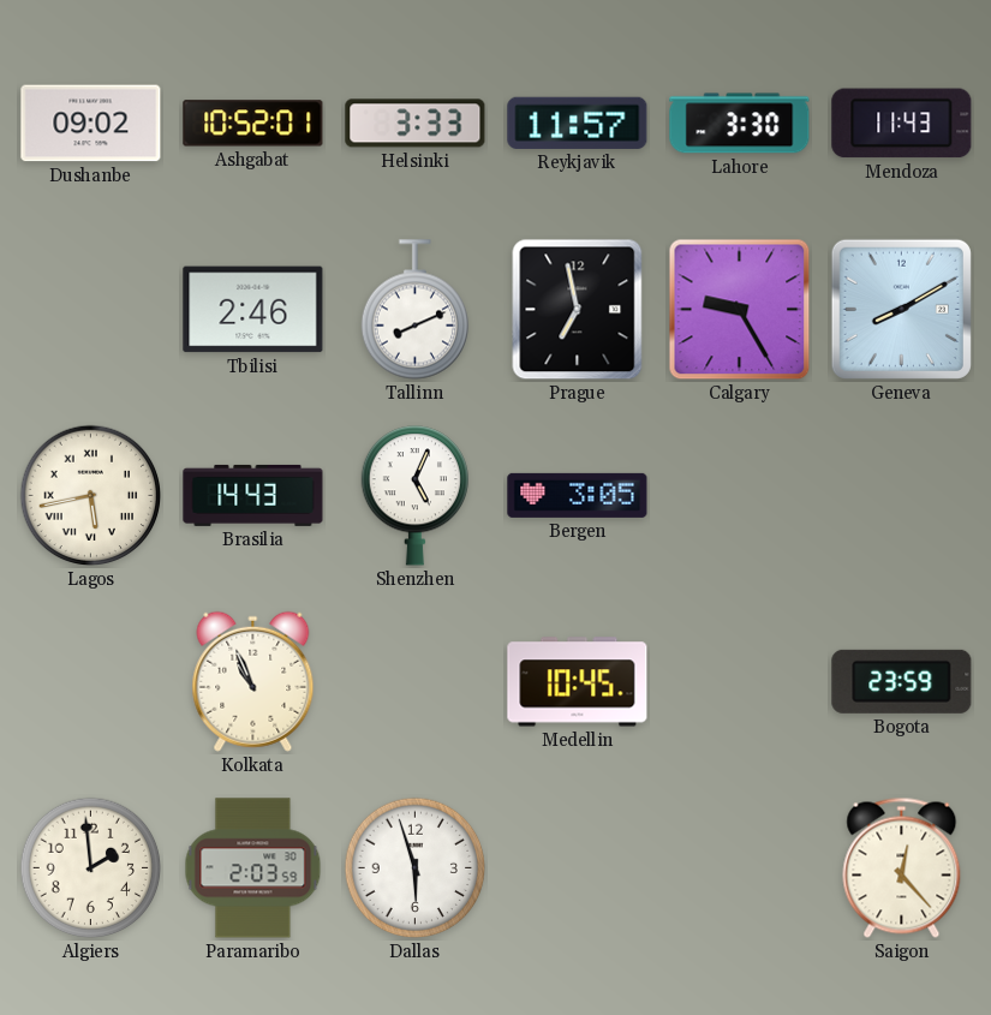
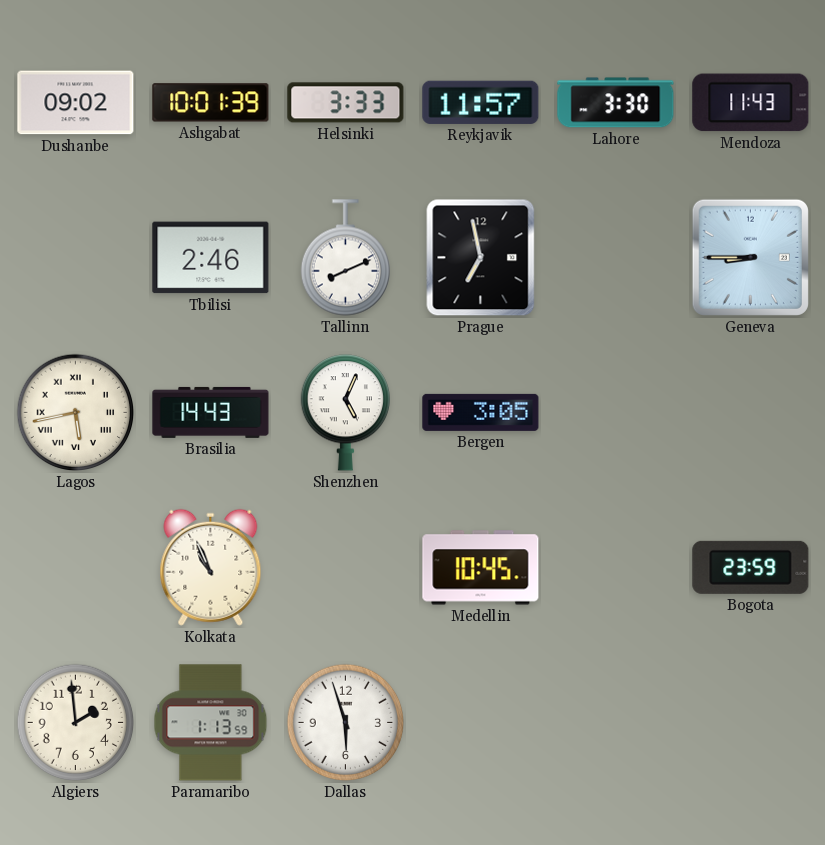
Ashgabat: 10:52 -> 10:01 (211, 103)
Calgary: 9:25 -> none (740, 310)
Geneva: 8:10 -> 8:45 (750, 257)
Paramaribo: 2:03 -> 1:13 (211, 723)
Saigon: 12:23 -> none (902, 867)
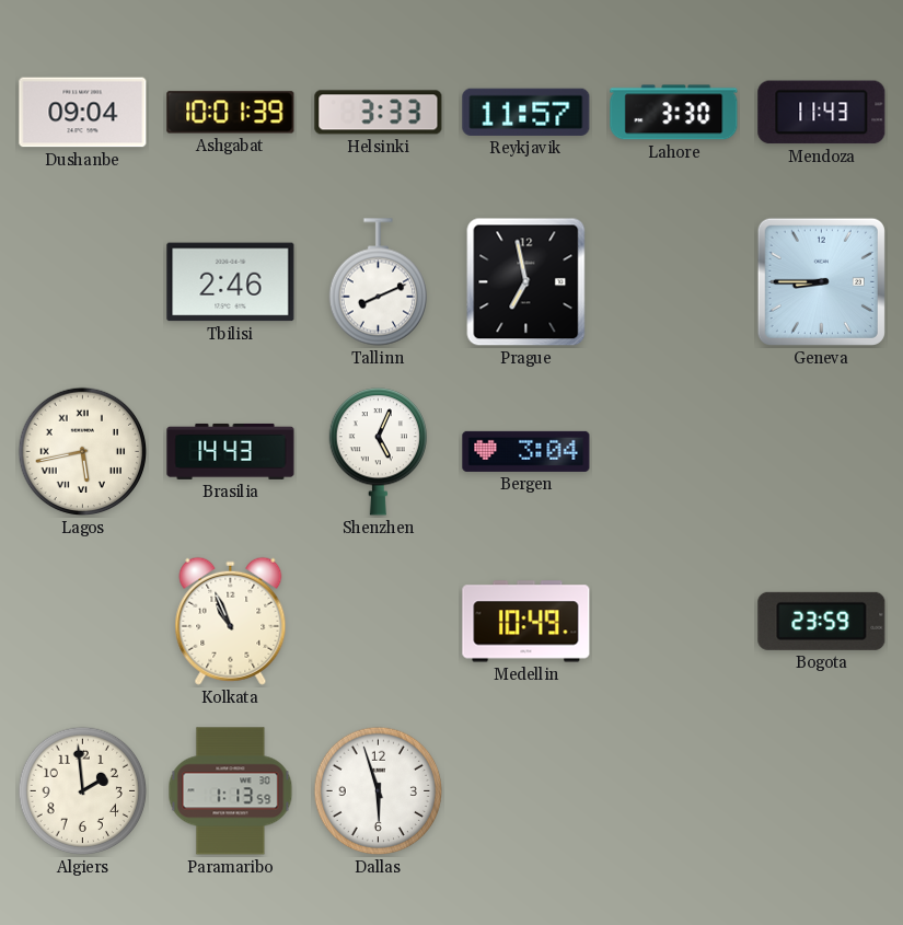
Dushanbe: 09:02 -> 09:04 (83, 113)
Bergen: 3:05 -> 3:04 (526, 451)
Medellin: 10:45 -> 10:49 (526, 622)
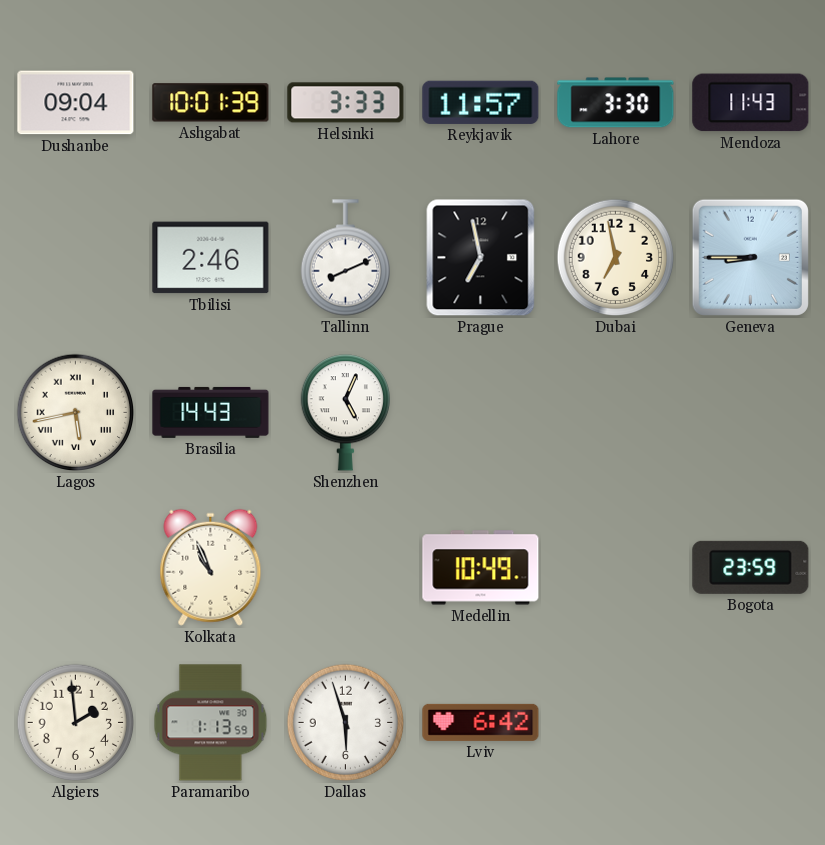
Dubai: none -> 6:58 (616, 258)
Bergen: 3:04 -> none (526, 451)
Lviv: none -> 6:42 (481, 722)
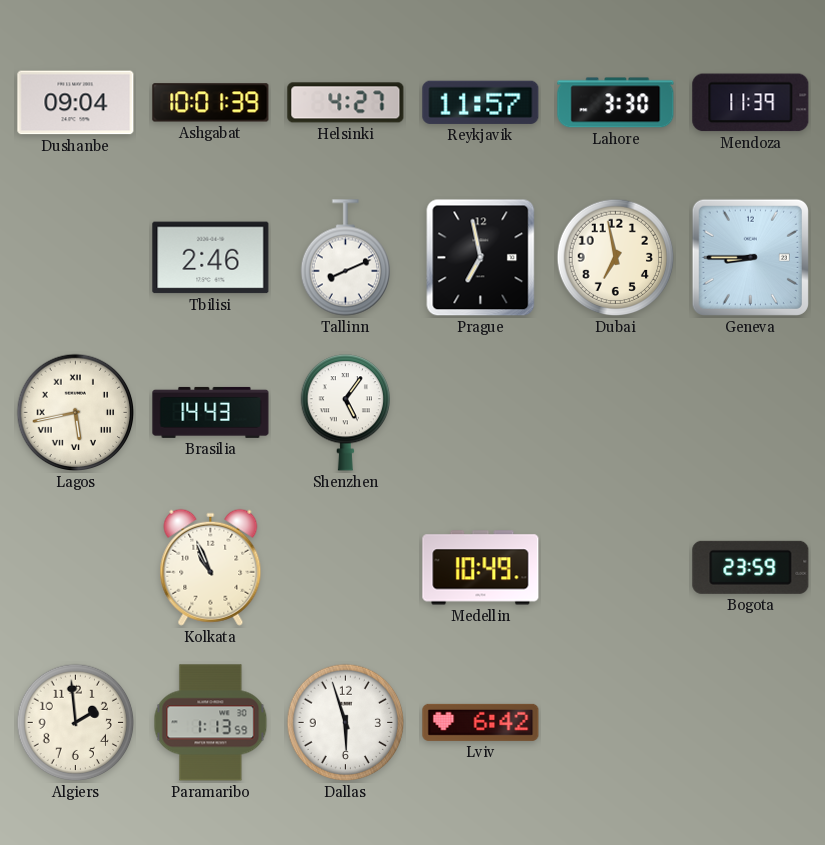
Helsinki: 3:33 -> 4:27 (346, 103)
Mendoza: 11:43 -> 11:39 (751, 103)
Shenzhen: 5:04 -> 5:06 (345, 413)
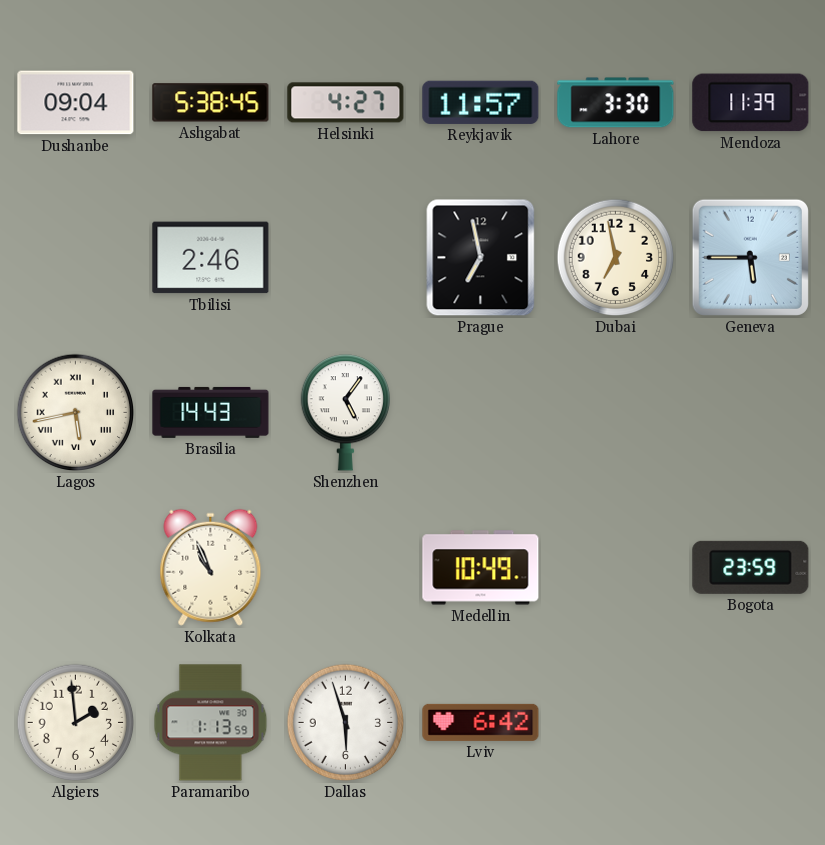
Ashgabat: 10:01 -> 5:38 (211, 103)
Tallinn: 8:11 -> none (345, 258)
Geneva: 8:45 -> 5:45 (750, 257)
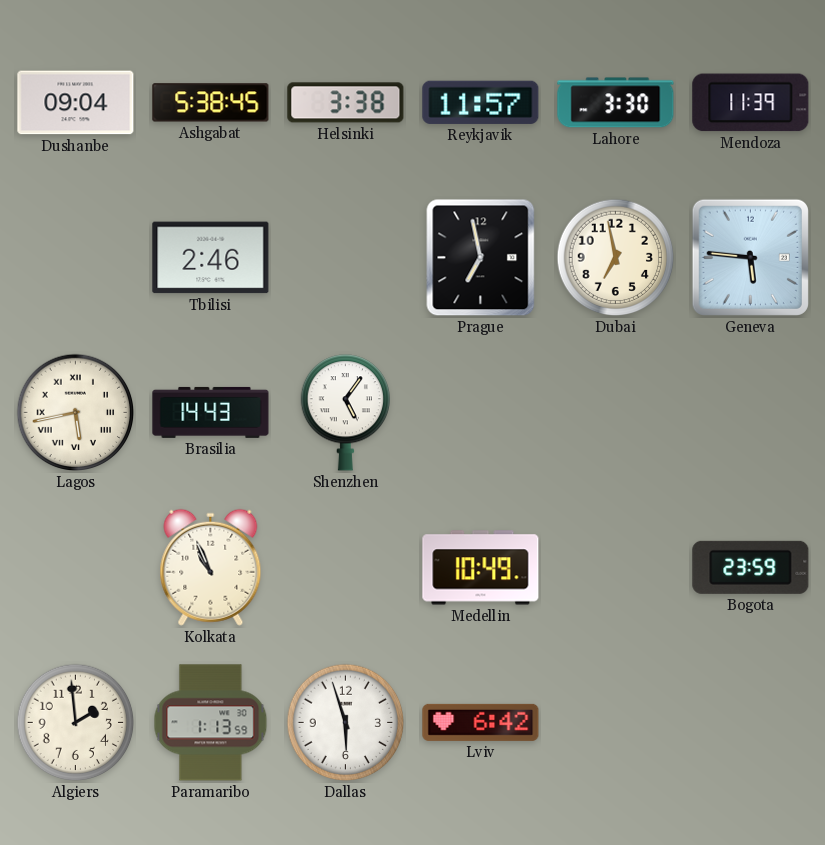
Helsinki: 4:27 -> 3:38 (346, 103)
Geneva: 5:45 -> 5:46 (750, 257)
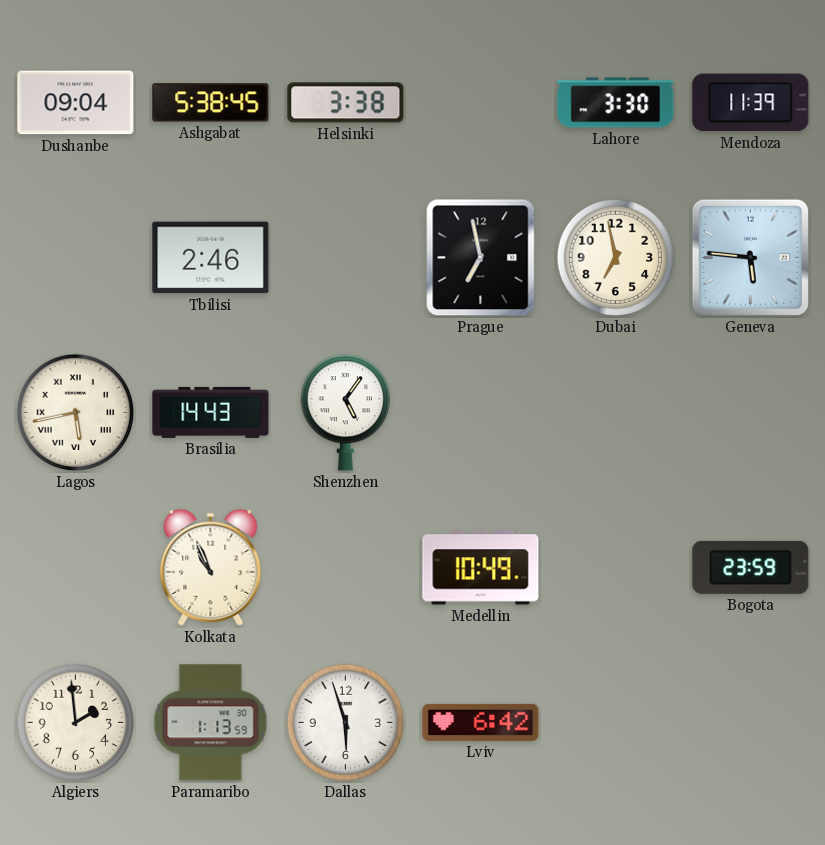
Reykjavik: 11:57 -> none (481, 102)
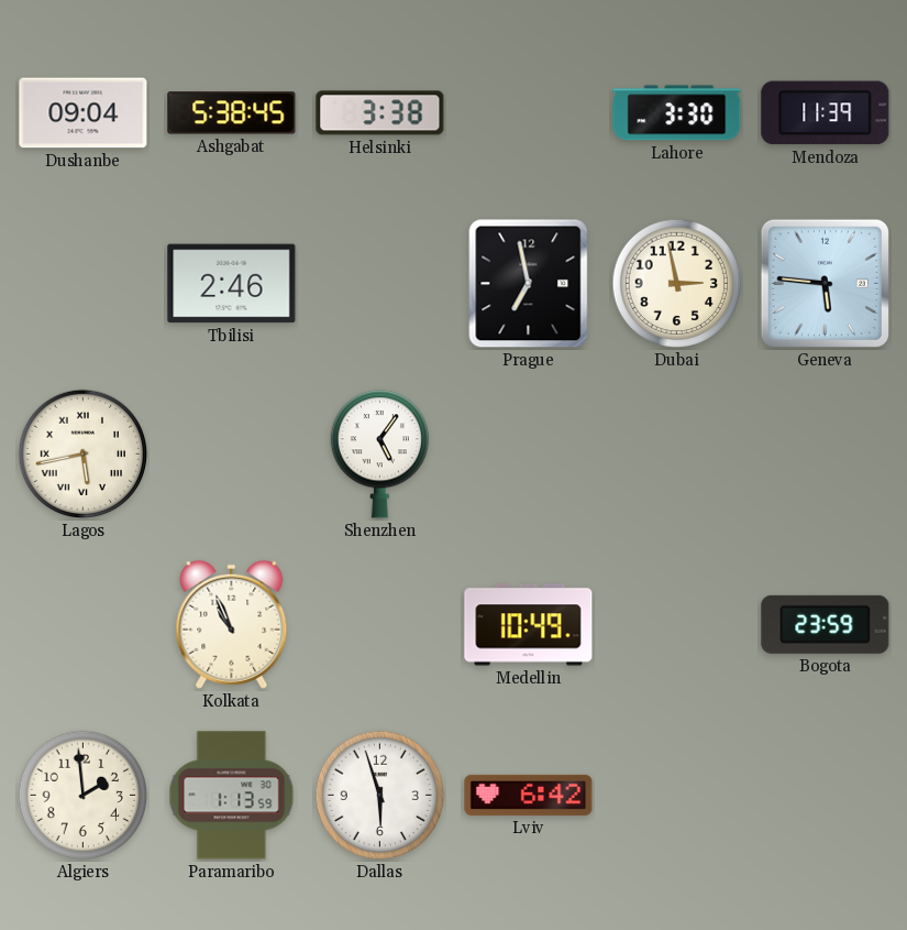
Dubai: 6:58 -> 2:58 (677, 284)
Brasilia: 14:43 -> none (211, 412)
